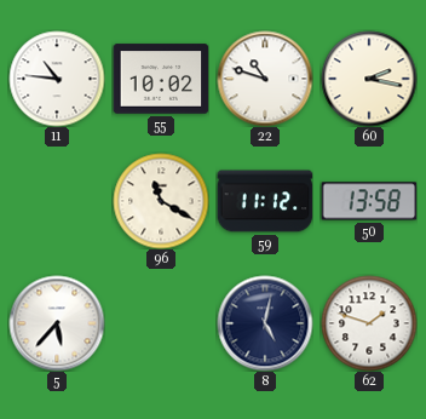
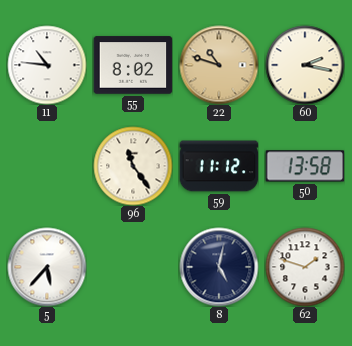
55: 10:02 -> 8:02 (133, 65)
22 dial: white -> champagne (219, 65)
96: 11:20 -> 11:24 (133, 166)
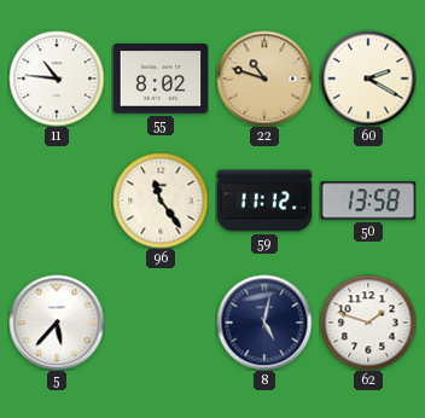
60: 2:17 -> 2:20 (368, 79)
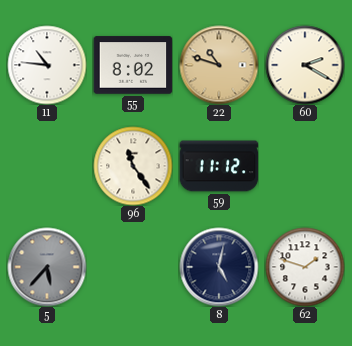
50: 13:58 -> none (368, 201)
5 dial: white -> grey (47, 267)
